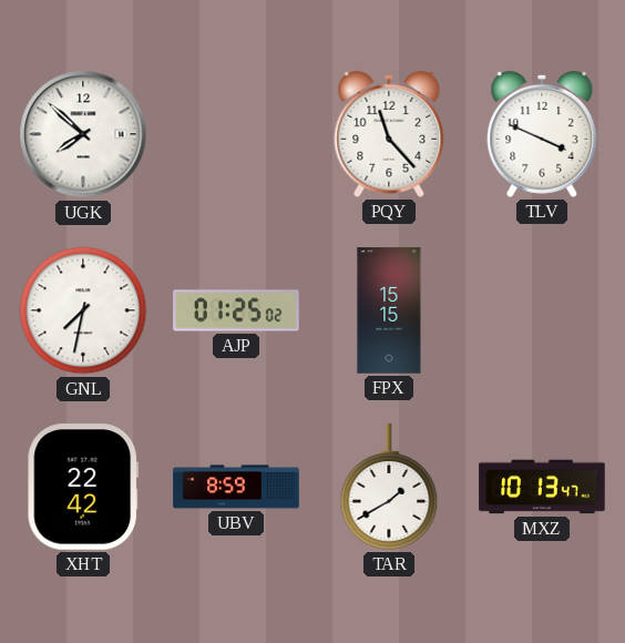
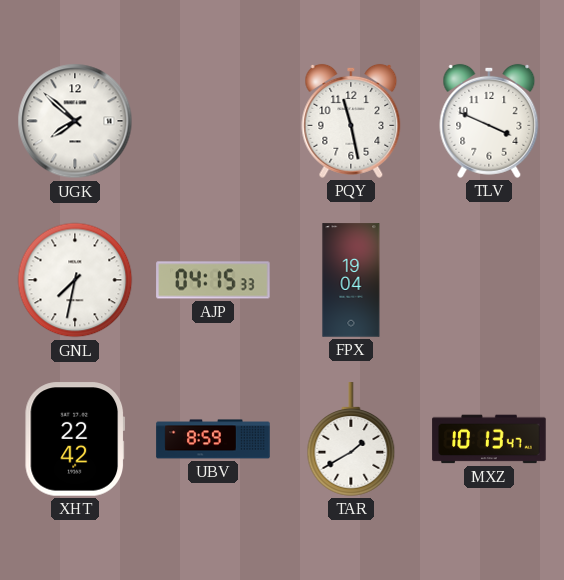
PQY: 11:23 -> 11:28 (351, 121)
AJP: 01:25 -> 04:15 (213, 280)
FPX: 15:15 -> 19:04 (351, 280)
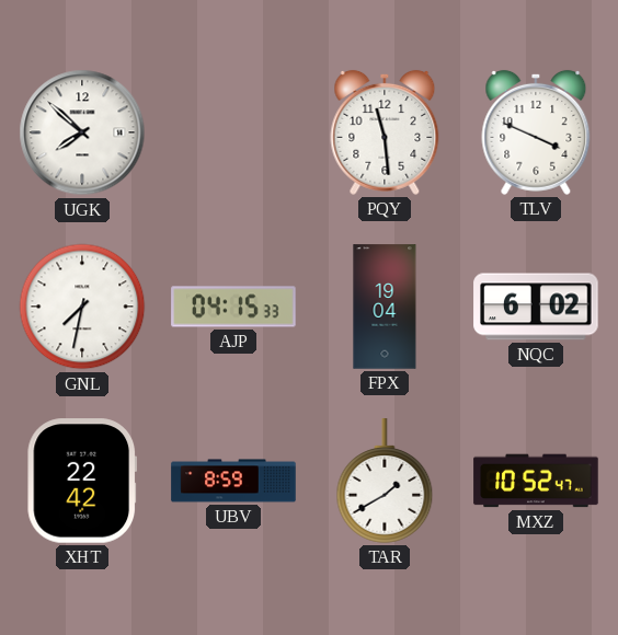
PQY: 11:28 -> 11:29 (385, 132)
NQC: none -> 6:02 (536, 307)
MXZ: 10:13 -> 10:52 (536, 481)
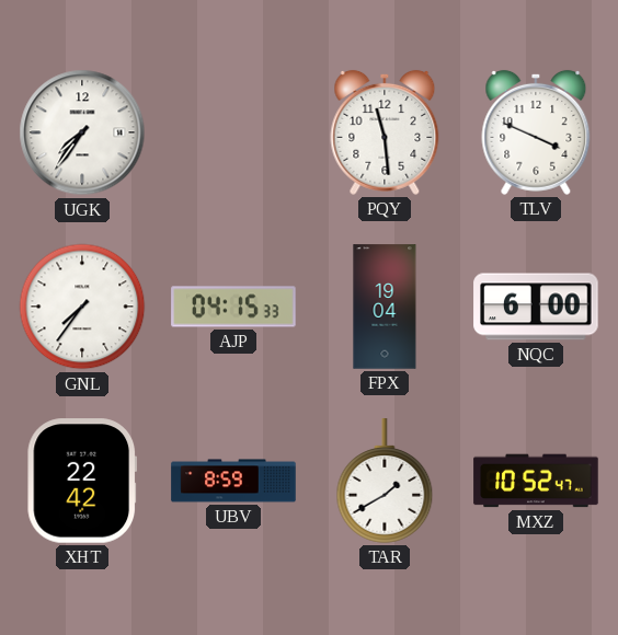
UGK: 7:52 -> 7:36 (82, 132)
GNL: 7:32 -> 7:36 (82, 307)
NQC: 6:02 -> 6:00 (536, 307)
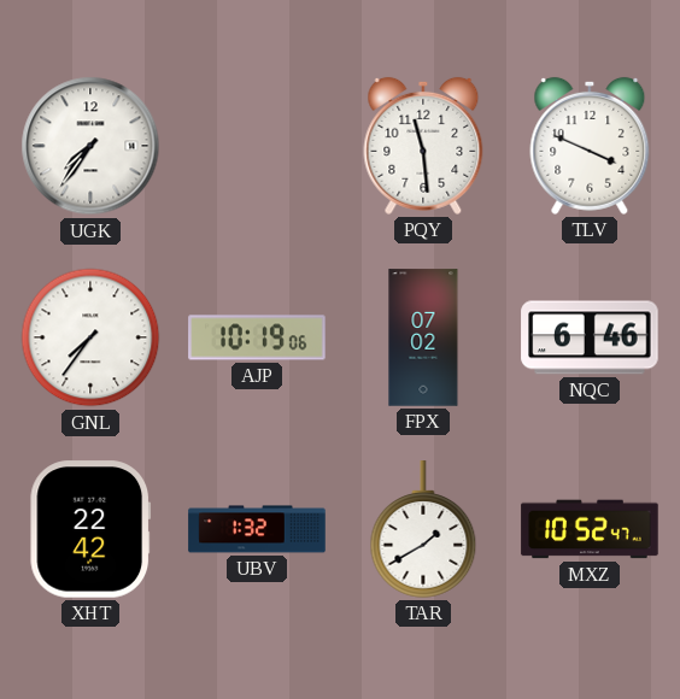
AJP: 04:15 -> 10:19 (257, 337)
FPX: 19:04 -> 07:02 (423, 337)
NQC: 6:00 -> 6:46 (590, 337)
UBV: 8:59 -> 1:32 (257, 529)
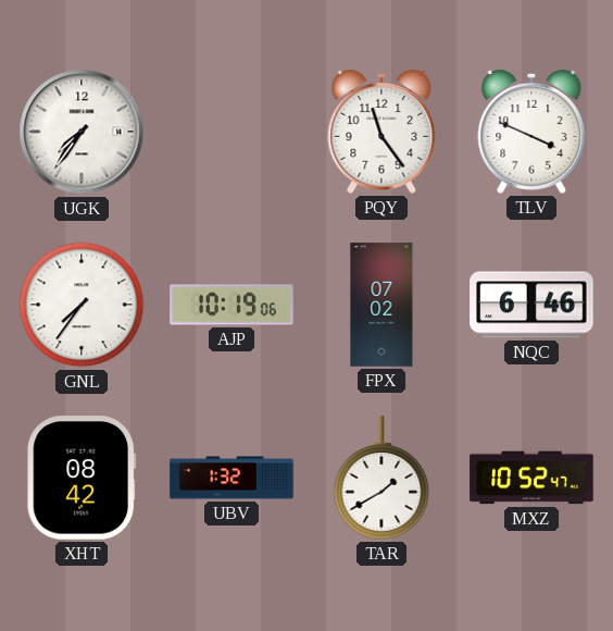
PQY: 11:29 -> 11:24 (381, 132)
XHT: 22:42 -> 08:42 (82, 478)
